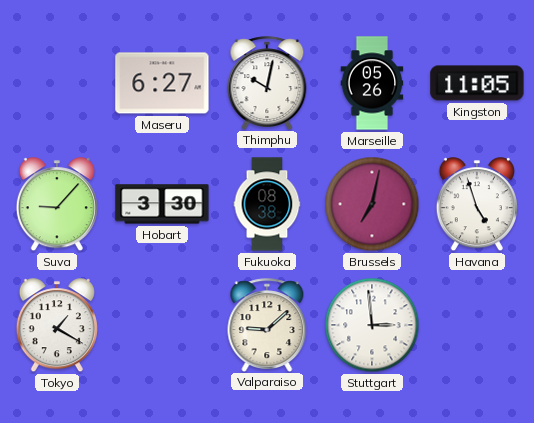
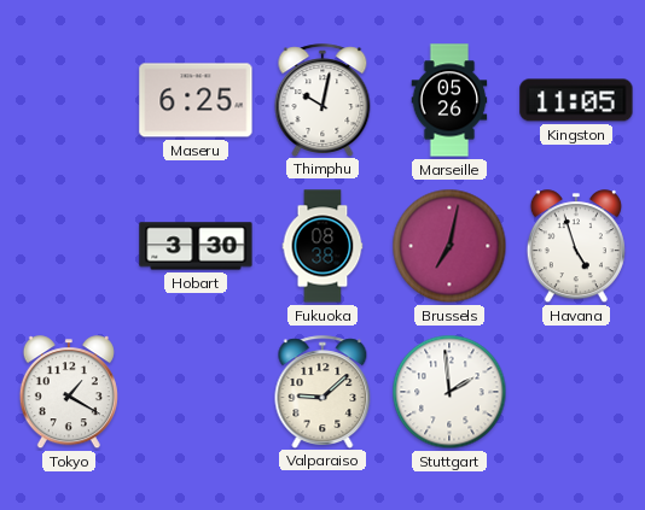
Maseru: 6:27 -> 6:25 (196, 100)
Suva: 9:07 -> none (57, 205)
Stuttgart: 2:59 -> 1:59 (449, 392)
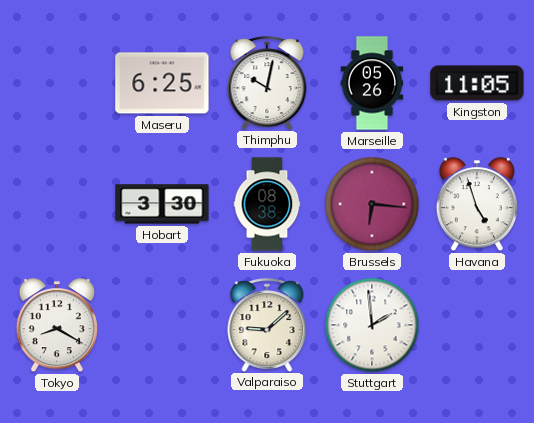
Brussels: 7:02 -> 6:16 (372, 204)
Tokyo: 1:20 -> 8:20 (57, 326)
